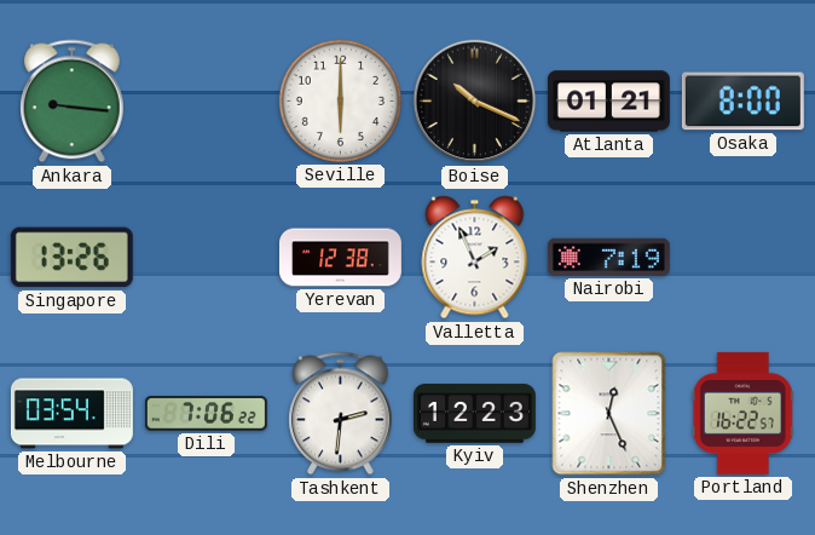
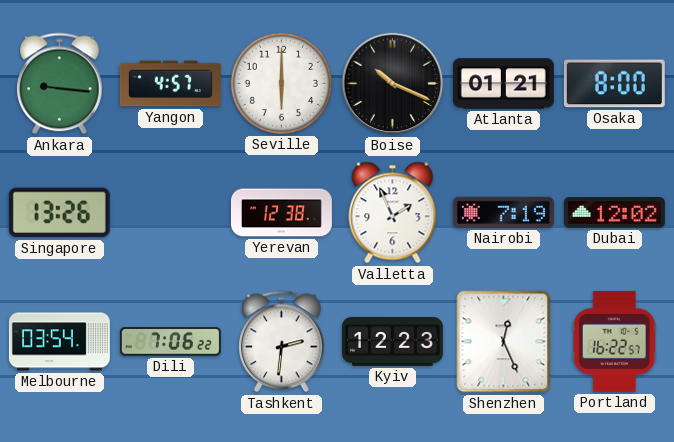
Yangon: none -> 4:57 (170, 84)
Dubai: none -> 12:02 (614, 213)
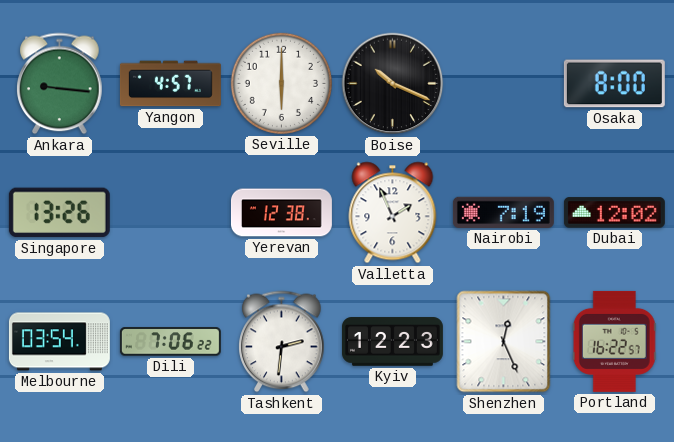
Atlanta: 01:21 -> none (503, 84)
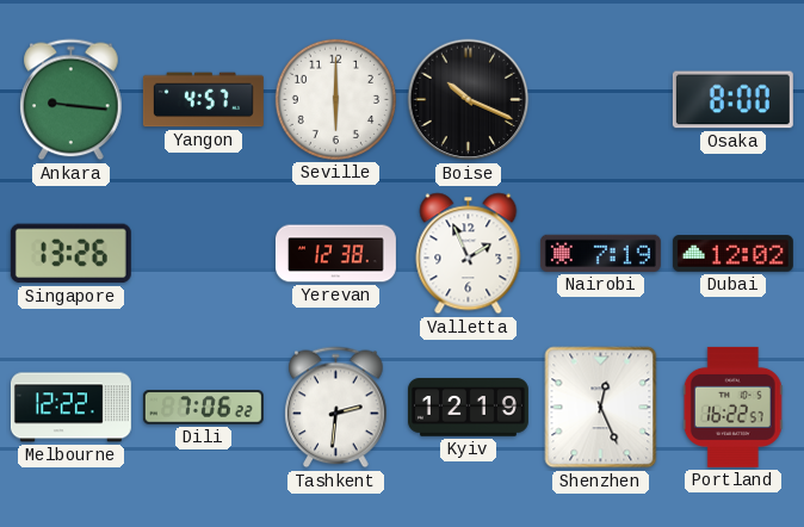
Melbourne: 03:54 -> 12:22 (70, 408)
Kyiv: 12:23 -> 12:19 (468, 408)
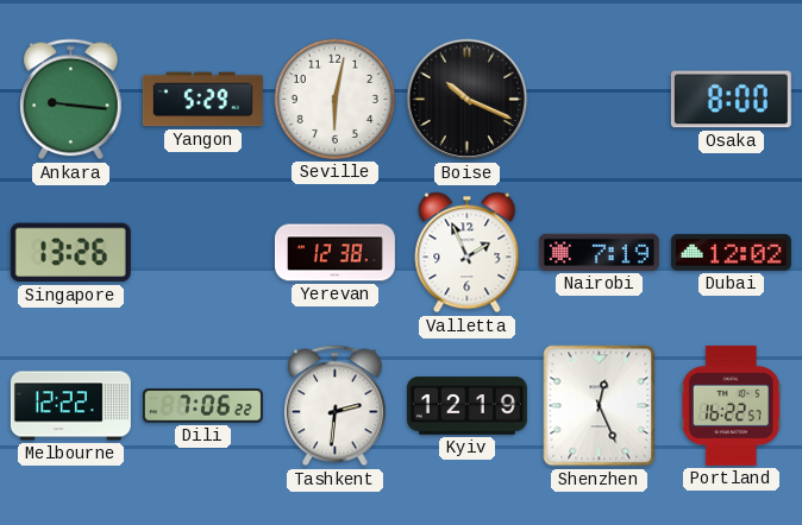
Yangon: 4:57 -> 5:29 (202, 100)
Seville: 6:00 -> 6:02 (334, 99)
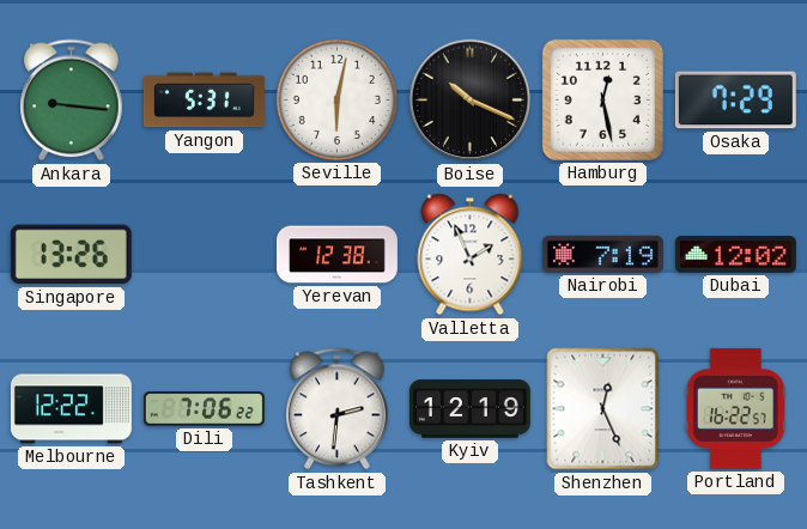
Yangon: 5:29 -> 5:31 (204, 101)
Hamburg: none -> 12:28 (602, 99)
Osaka: 8:00 -> 7:29 (735, 101)
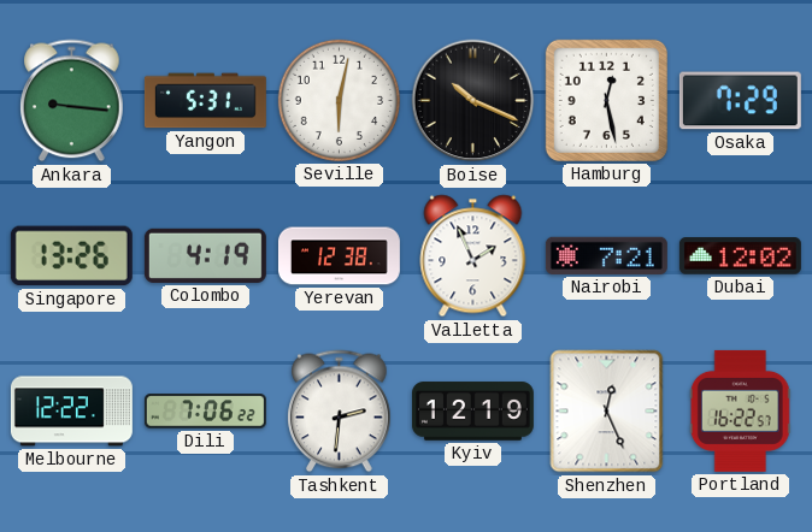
Colombo: none -> 4:19 (205, 255)
Nairobi: 7:19 -> 7:21 (606, 255)
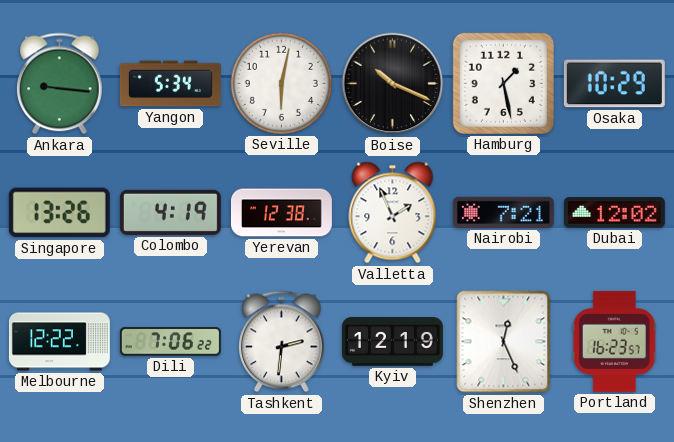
Yangon: 5:31 -> 5:34 (170, 84)
Hamburg: 12:28 -> 1:28 (503, 83)
Osaka: 7:29 -> 10:29 (614, 84)
Portland: 16:22 -> 16:23 (614, 341)
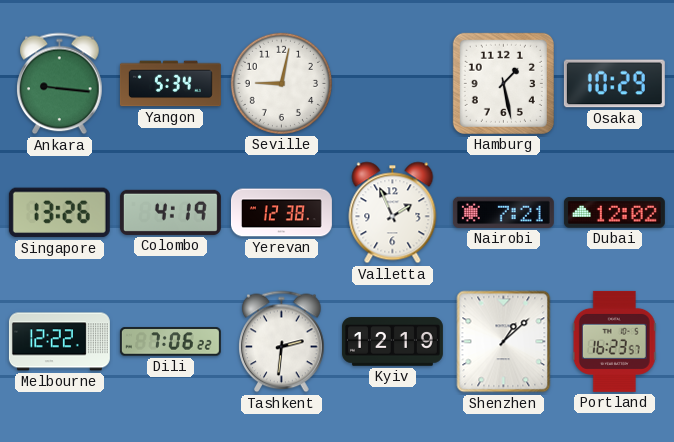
Seville: 6:02 -> 9:02 (281, 83)
Boise: 10:19 -> none (393, 84)
Shenzhen: 12:26 -> 1:08 (504, 342)
